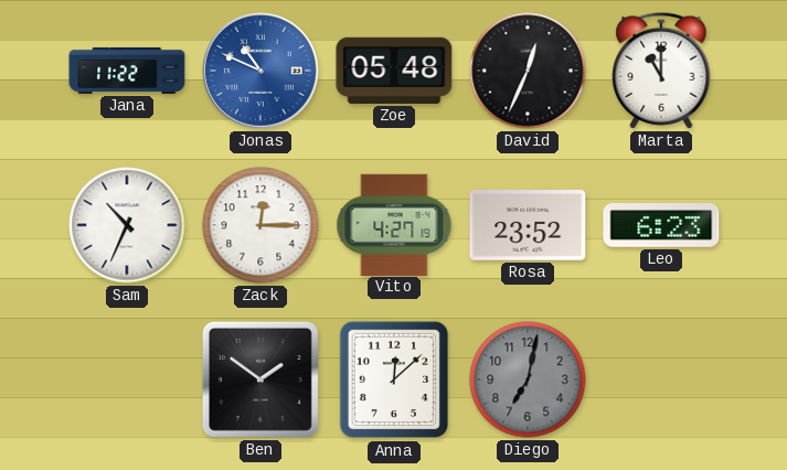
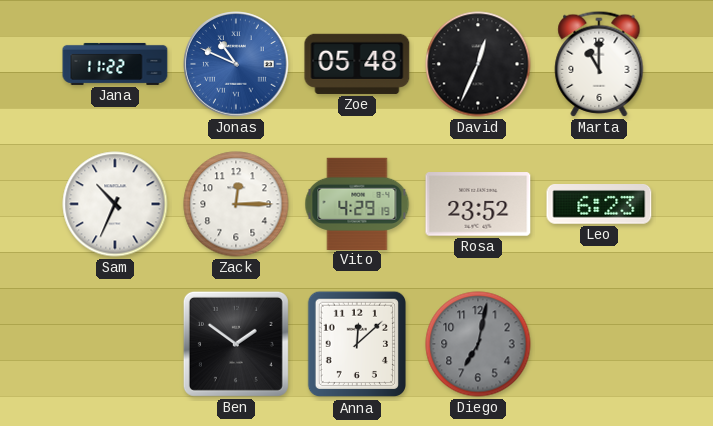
Vito: 4:27 -> 4:29 (357, 203)
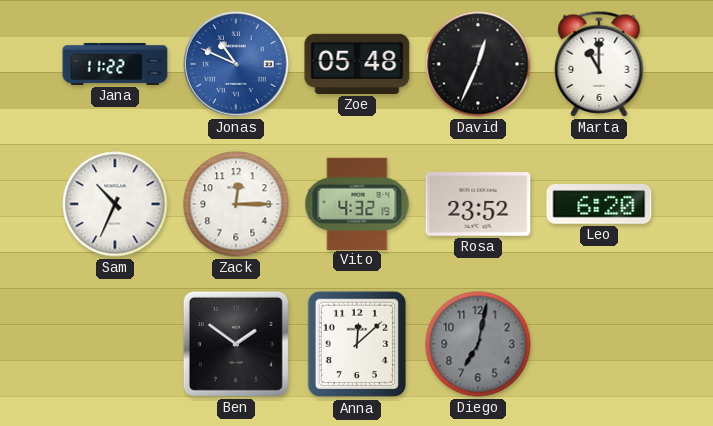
Vito: 4:29 -> 4:32 (357, 203)
Leo: 6:23 -> 6:20 (599, 204)
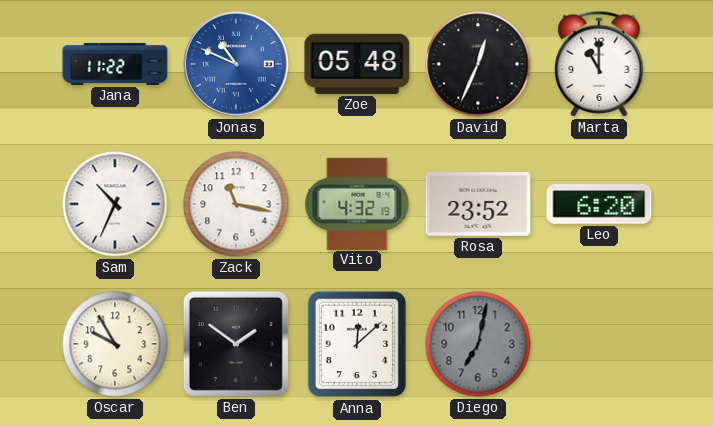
Zack: 12:15 -> 11:17 (236, 204)
Oscar: none -> 9:55 (115, 344)
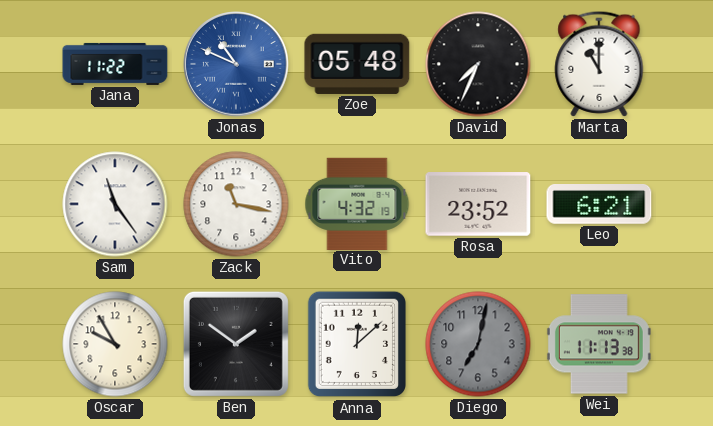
David: 12:34 -> 7:34 (478, 64)
Sam: 10:34 -> 11:24 (115, 204)
Leo: 6:20 -> 6:21 (599, 204)
Wei: none -> 11:13 (599, 344)
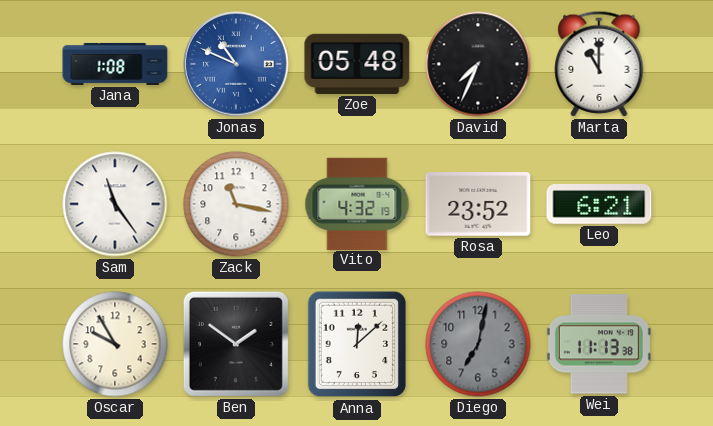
Jana: 11:22 -> 1:08 (115, 64)
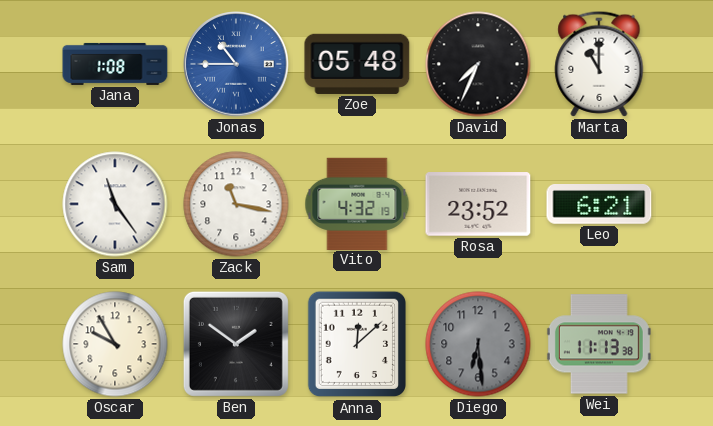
Jonas: 10:49 -> 10:45 (236, 64)
Diego: 7:02 -> 6:29 (478, 344)
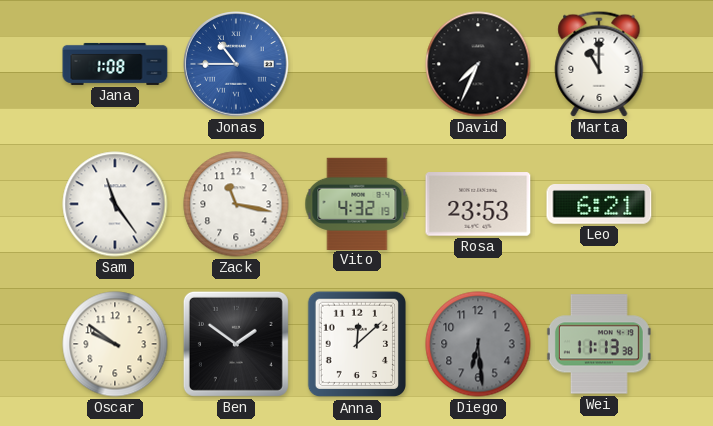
Zoe: 05:48 -> none (357, 64)
Rosa: 23:52 -> 23:53 (478, 204)
Oscar: 9:55 -> 9:51 (115, 344)
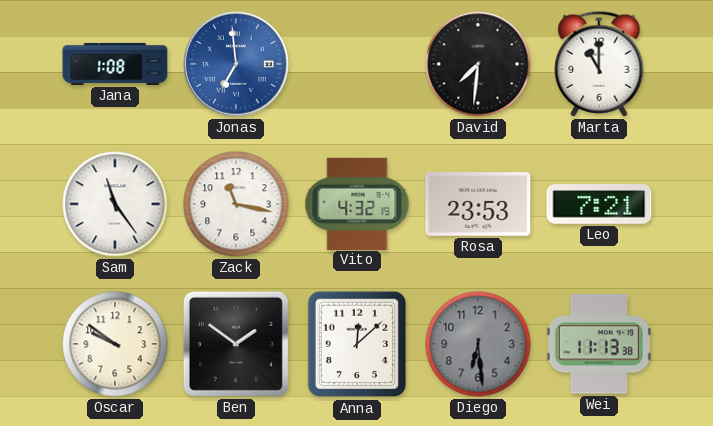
Jonas: 10:45 -> 6:59 (236, 64)
David: 7:34 -> 7:31 (478, 64)
Leo: 6:21 -> 7:21 (599, 204)
